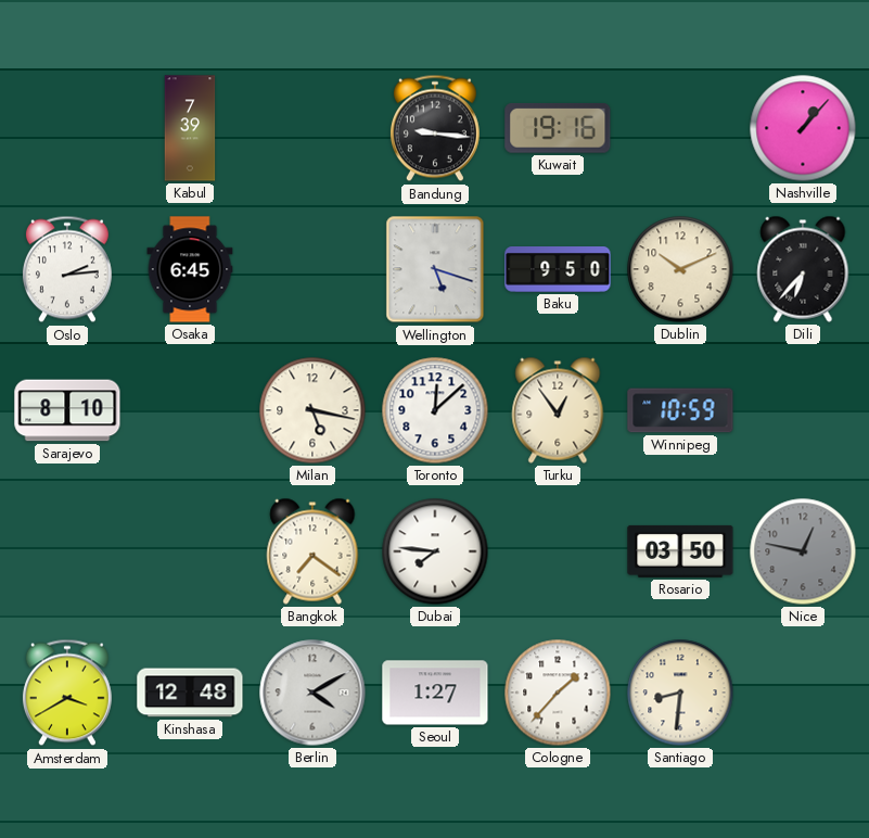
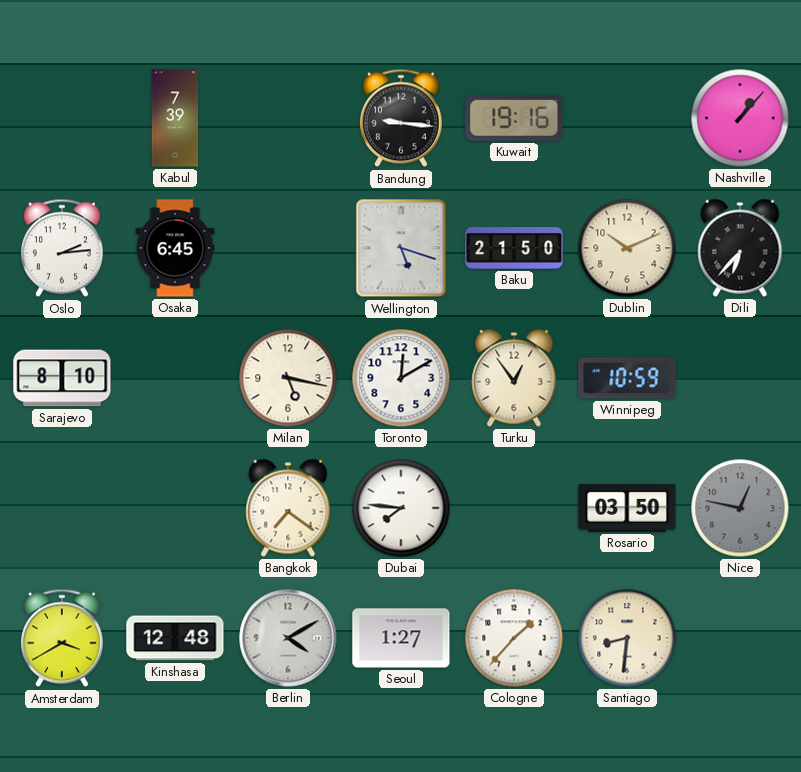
Baku: 9:50 -> 21:50 (514, 249)
Toronto: 12:08 -> 12:10 (401, 378)
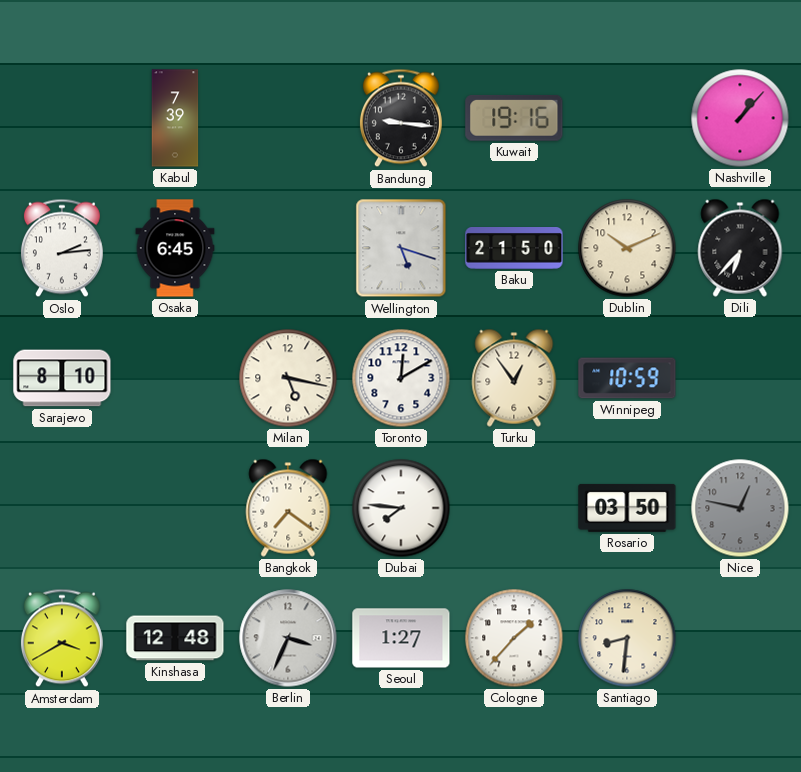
Berlin: 4:10 -> 3:34 (288, 638)
